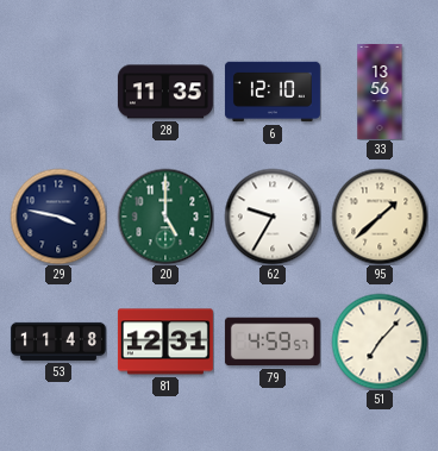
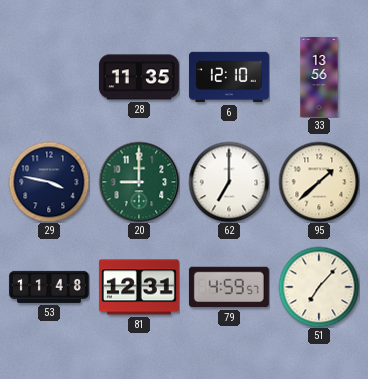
20: 5:00 -> 9:00 (139, 182)
62: 9:35 -> 7:00 (229, 182)
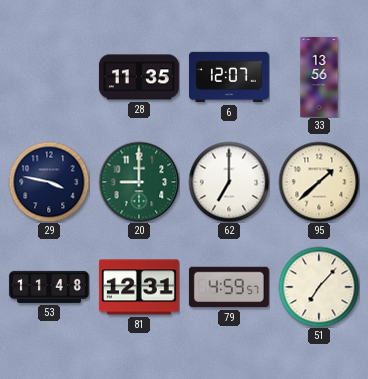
6: 12:10 -> 12:07 (229, 77)
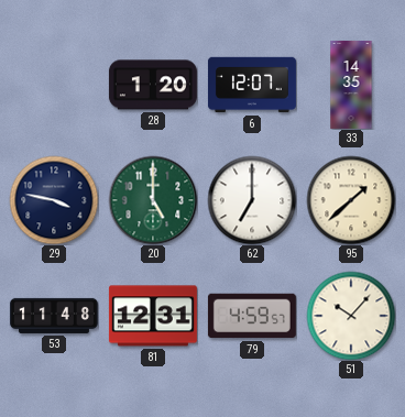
28: 11:35 -> 1:20 (153, 85)
33: 13:56 -> 14:35 (351, 85)
20: 9:00 -> 5:00 (153, 200)
51: 7:07 -> 10:07 (351, 316)
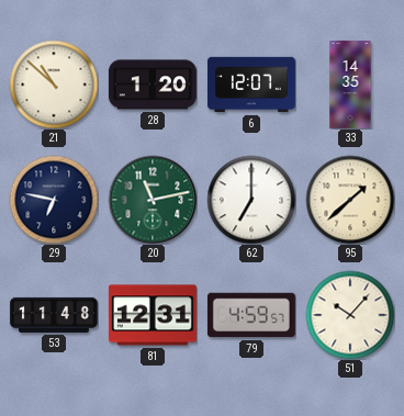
21: none -> 10:52 (54, 85)
29: 3:47 -> 6:47 (54, 200)
20: 5:00 -> 11:13 (153, 200)
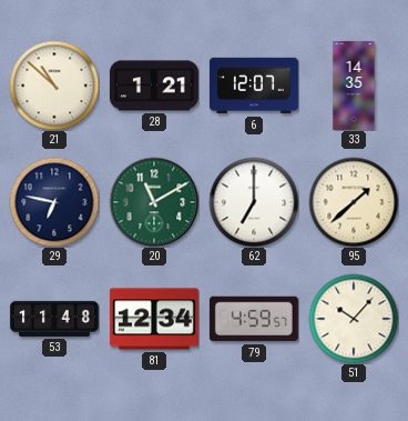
28: 1:20 -> 1:21 (154, 86)
20: 11:13 -> 11:10 (154, 202)
81: 12:31 -> 12:34 (154, 319)
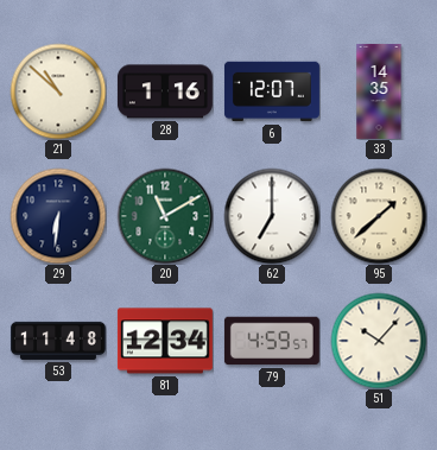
28: 1:21 -> 1:16 (165, 91)
29: 6:47 -> 6:31 (58, 216)
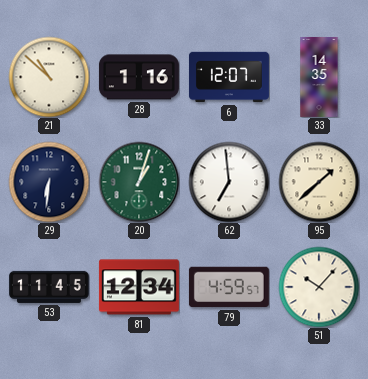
20: 11:10 -> 1:03 (139, 182)
62: 7:00 -> 6:59 (229, 182)
53: 11:48 -> 11:45 (49, 287)
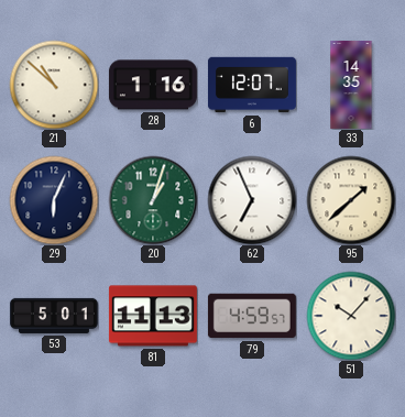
29: 6:31 -> 6:04 (54, 200)
62: 6:59 -> 6:56 (252, 200)
53: 11:45 -> 5:01 (54, 316)
81: 12:34 -> 11:13 (153, 316)
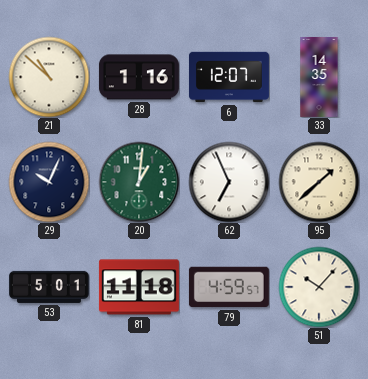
29: 6:04 -> 10:04 (49, 182)
20: 1:03 -> 1:01 (139, 182)
81: 11:13 -> 11:18 (139, 287)
